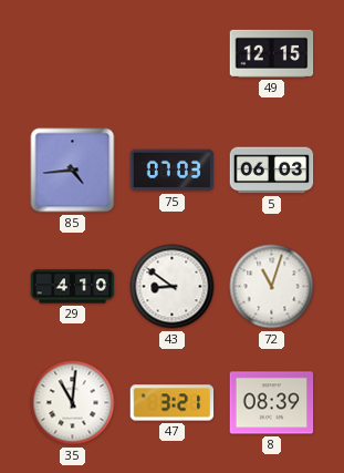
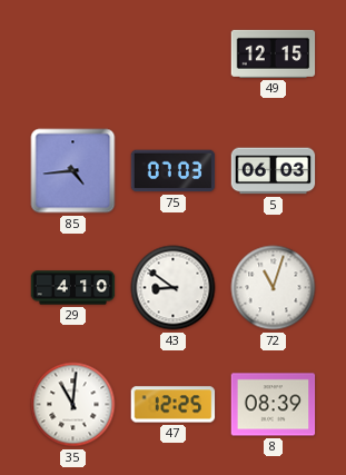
47: 3:21 -> 12:25 (174, 405)
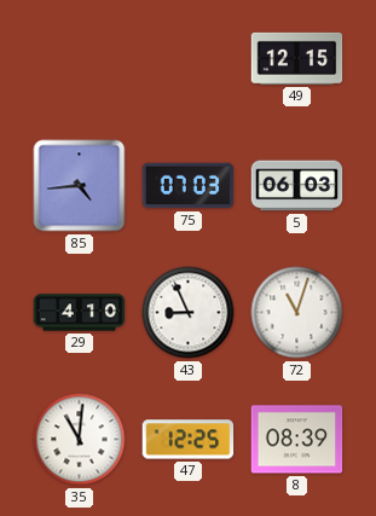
43: 8:51 -> 8:56 (189, 313)
